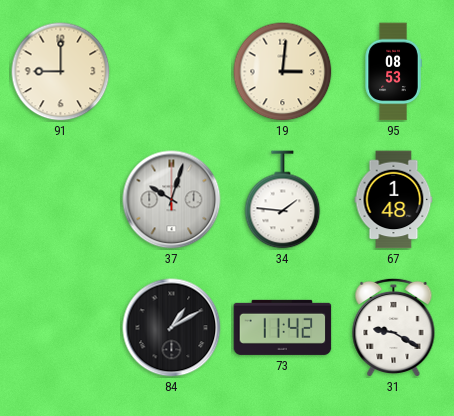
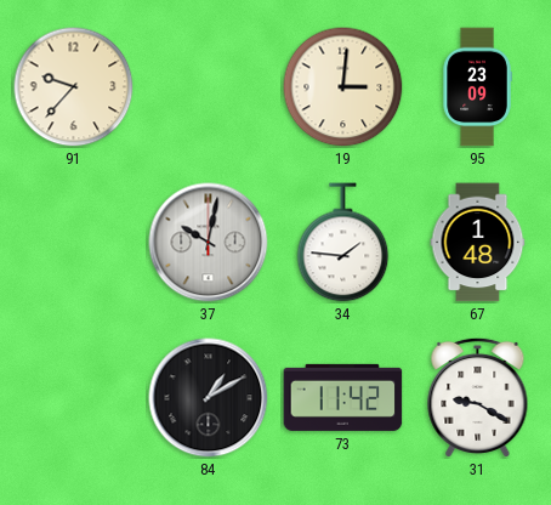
91: 9:00 -> 9:37 (74, 87)
95: 08:53 -> 23:09 (477, 87)
37: 10:03 -> 10:02 (209, 243)
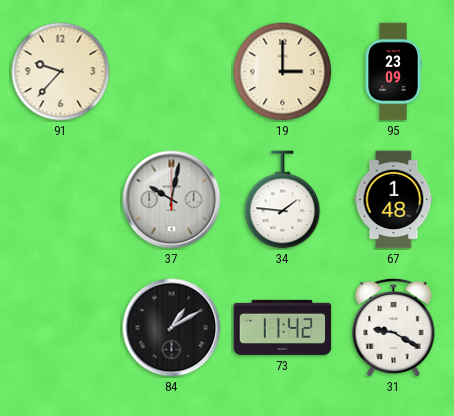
19: 3:01 -> 3:00 (283, 72)
